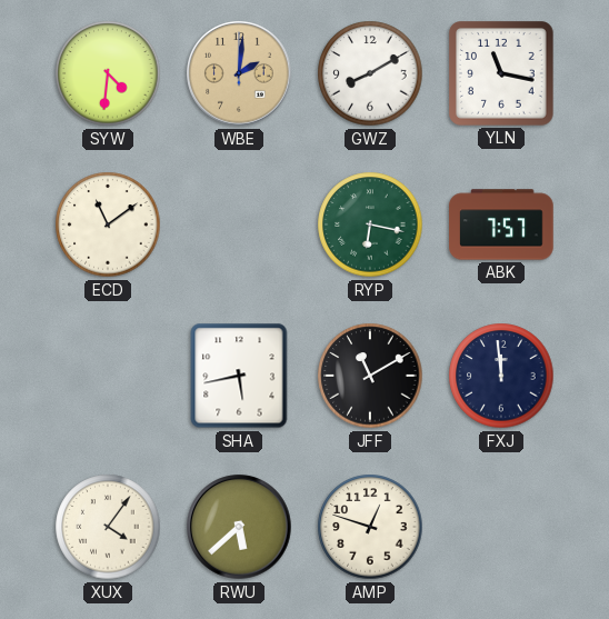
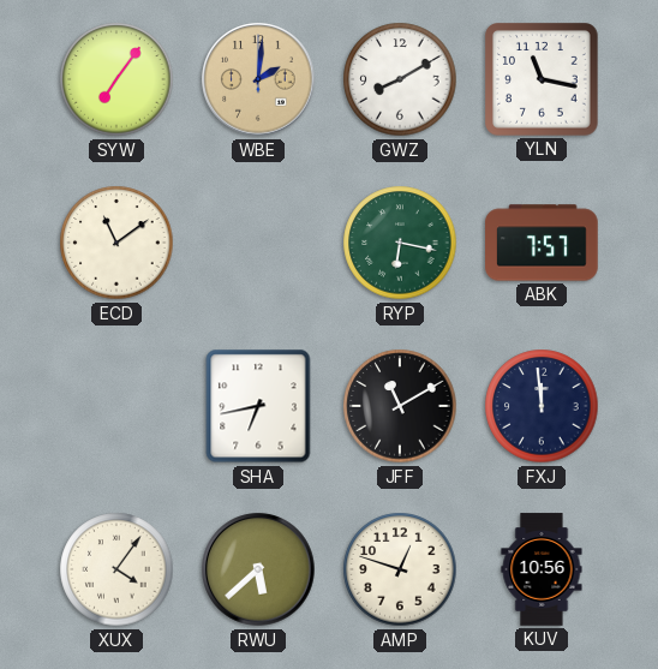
SYW: 4:31 -> 7:06 (116, 79)
SHA: 5:43 -> 6:43 (258, 406)
KUV: none -> 10:56 (542, 569)
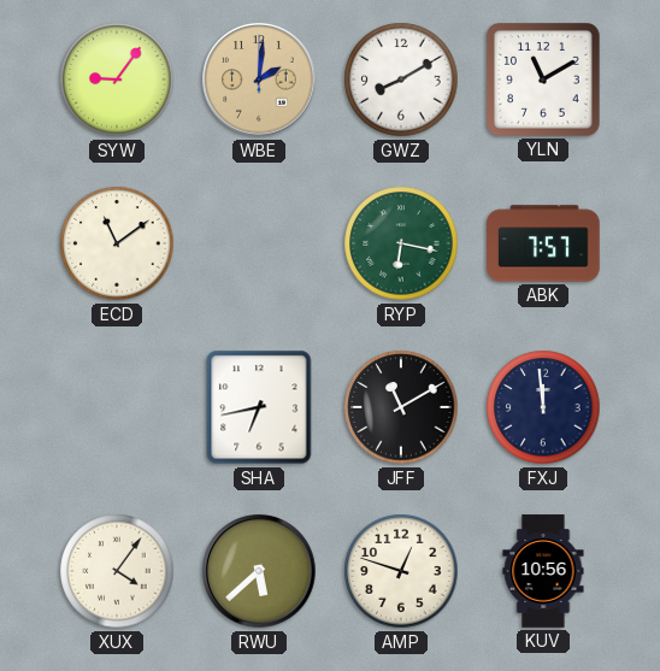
SYW: 7:06 -> 9:06 (117, 80)
YLN: 11:17 -> 11:10 (544, 81)
